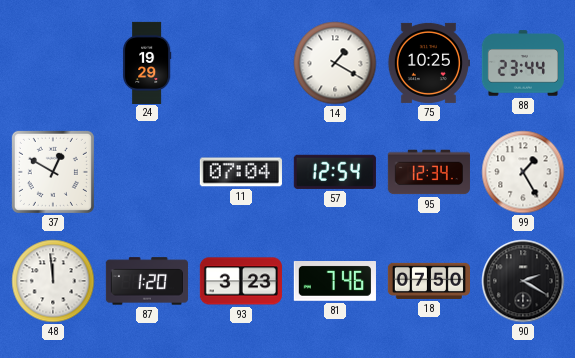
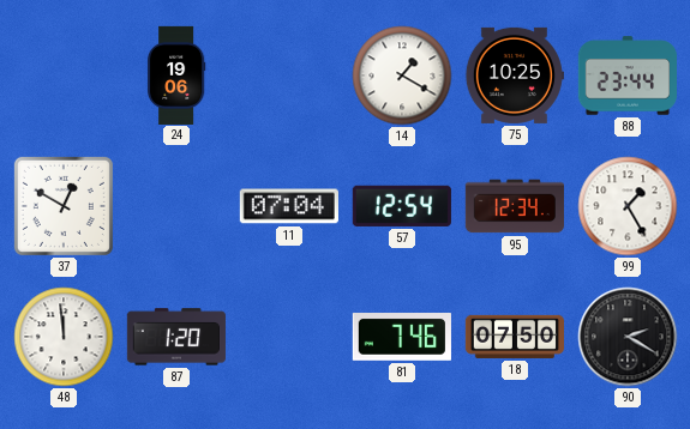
24: 19:29 -> 19:06 (176, 74)
93: 3:23 -> none (241, 281)
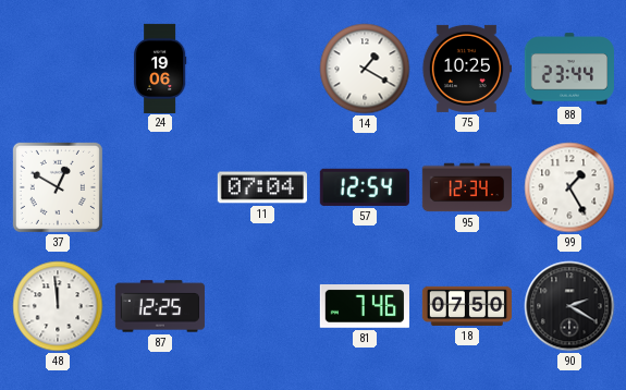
87: 1:20 -> 12:25 (160, 306)
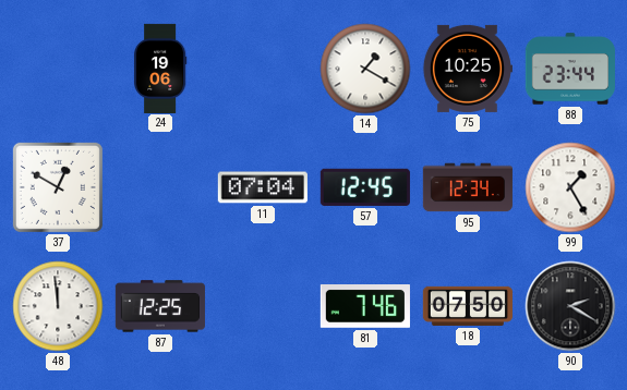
57: 12:54 -> 12:45 (365, 187)
